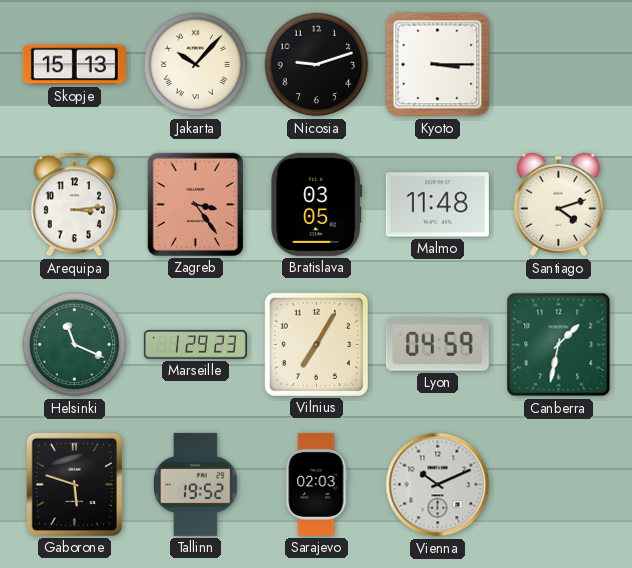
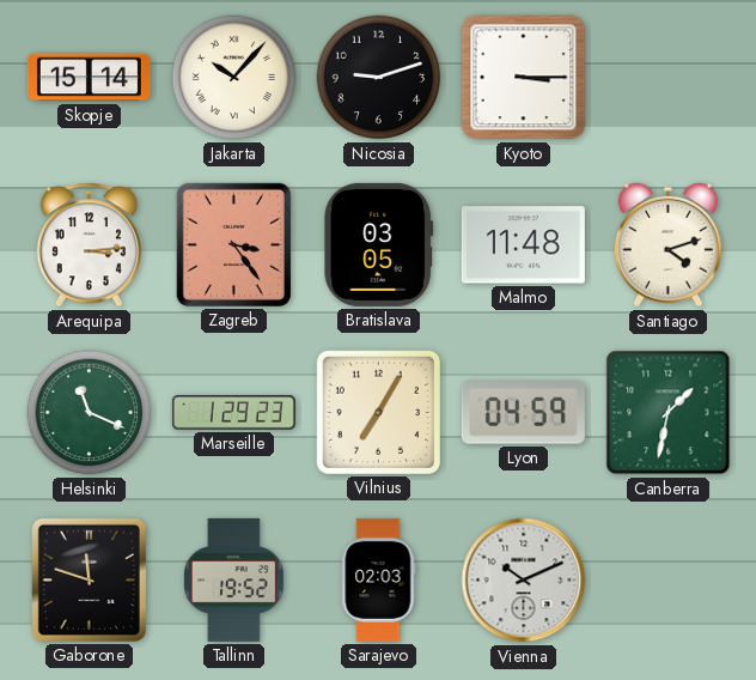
Skopje: 15:13 -> 15:14 (89, 78)
Gaborone: 5:48 -> 11:48 (89, 579)
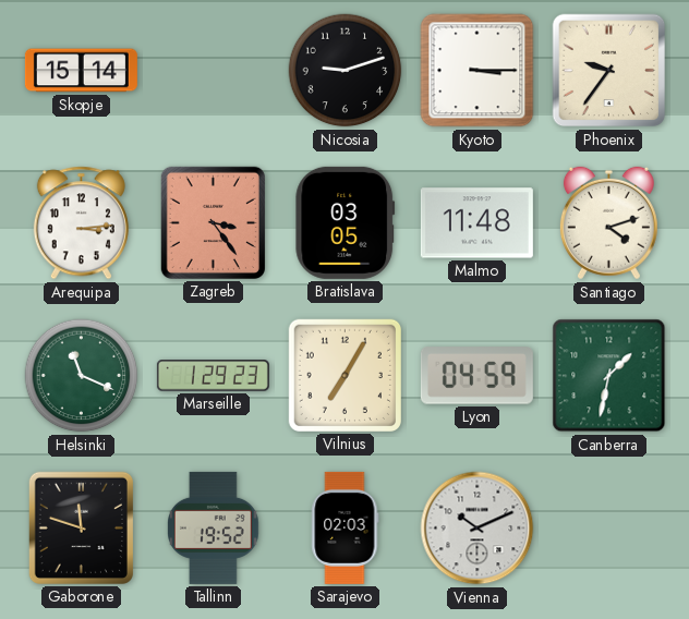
Jakarta: 10:07 -> none (234, 78)
Phoenix: none -> 9:36 (609, 71)
